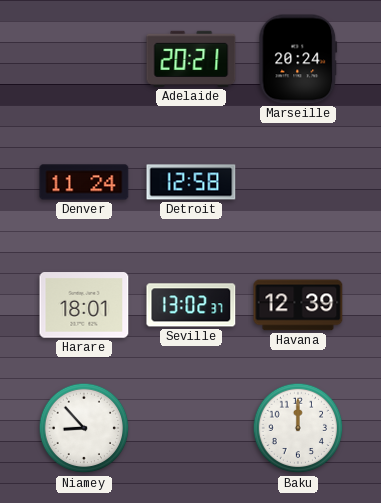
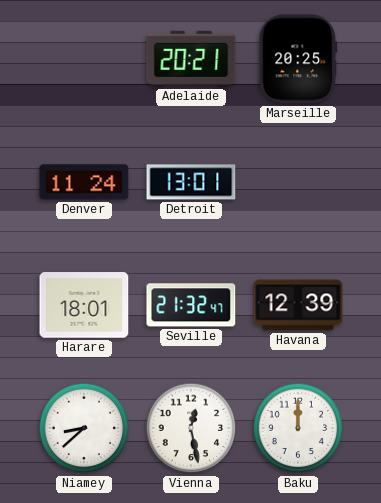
Marseille: 20:24 -> 20:25 (298, 59)
Detroit: 12:58 -> 13:01 (191, 182)
Seville: 13:02 -> 21:32 (191, 305)
Niamey: 8:53 -> 8:38 (84, 428)
Vienna: none -> 12:28 (191, 428)
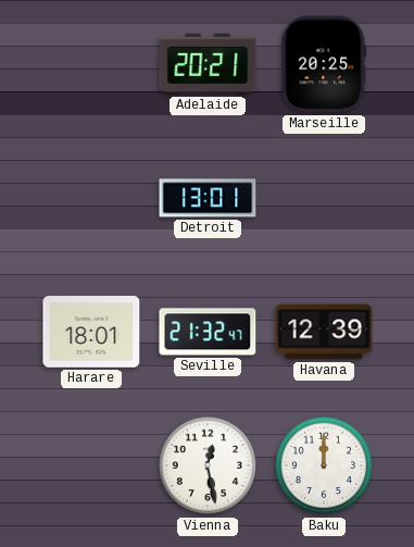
Denver: 11:24 -> none (84, 182)
Niamey: 8:38 -> none (84, 428)
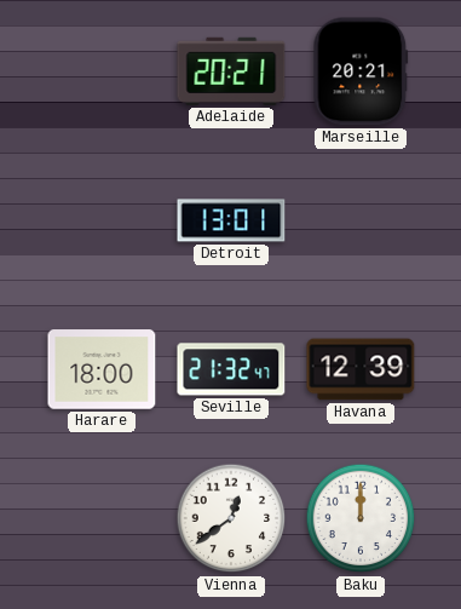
Marseille: 20:25 -> 20:21 (361, 71)
Harare: 18:01 -> 18:00 (102, 369)
Vienna: 12:28 -> 12:39 (231, 518)
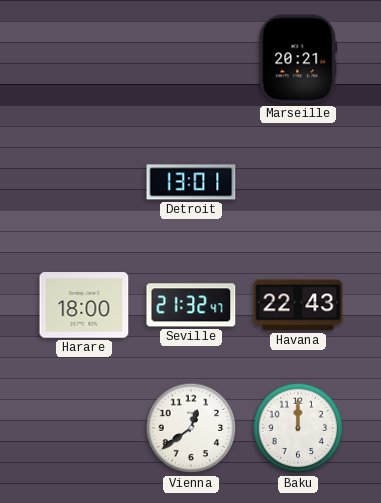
Adelaide: 20:21 -> none (231, 71)
Havana: 12:39 -> 22:43 (298, 305)
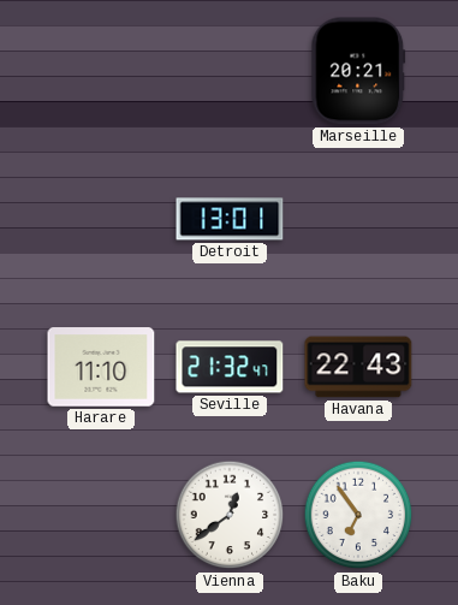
Harare: 18:00 -> 11:10 (101, 367)
Baku: 12:00 -> 6:54 (358, 515)
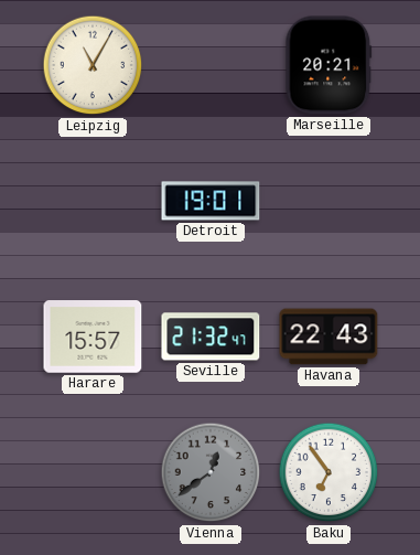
Leipzig: none -> 11:05 (93, 65)
Detroit: 13:01 -> 19:01 (211, 201)
Harare: 11:10 -> 15:57 (93, 337)
Vienna dial: white -> grey (211, 472)
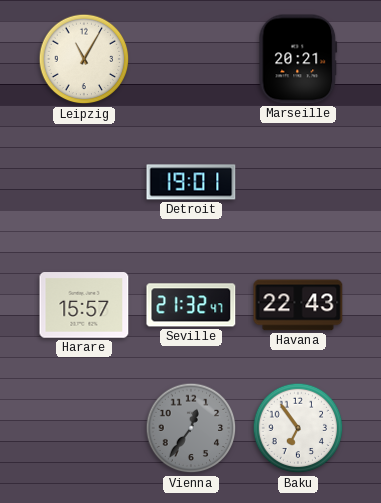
Vienna: 12:39 -> 12:36 (191, 428)
